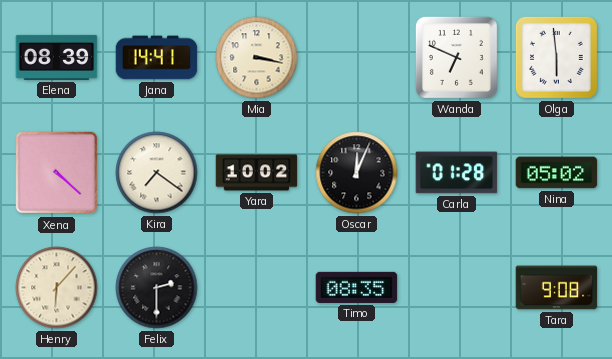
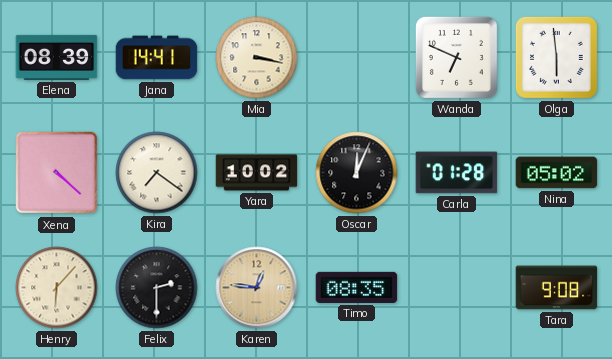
Karen: none -> 12:46 (257, 288)
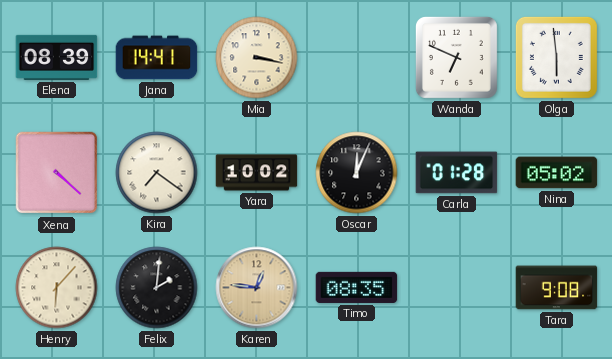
Felix: 2:30 -> 2:01 (157, 288)
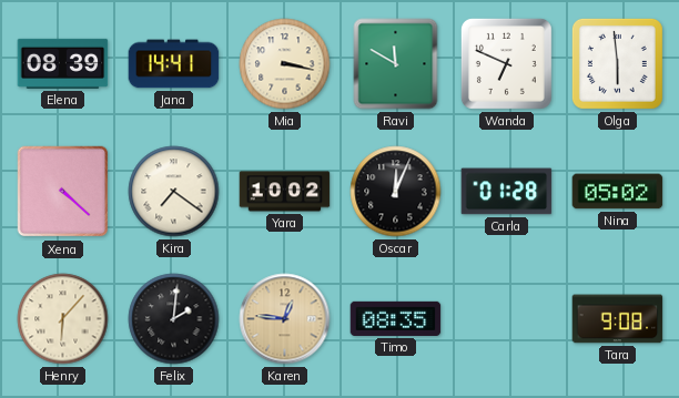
Ravi: none -> 11:50 (396, 64)
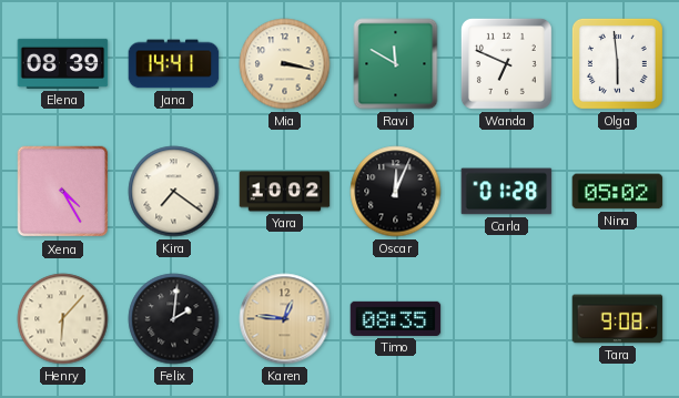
Xena: 4:22 -> 4:25 (63, 192)
